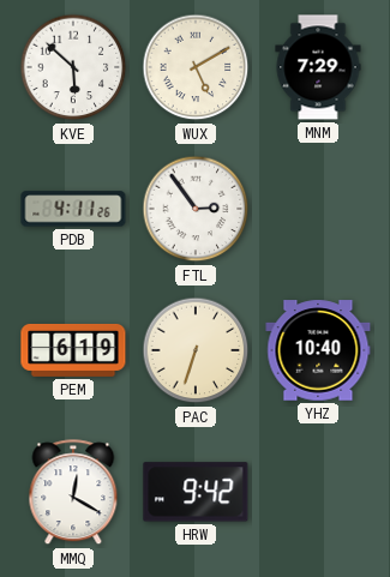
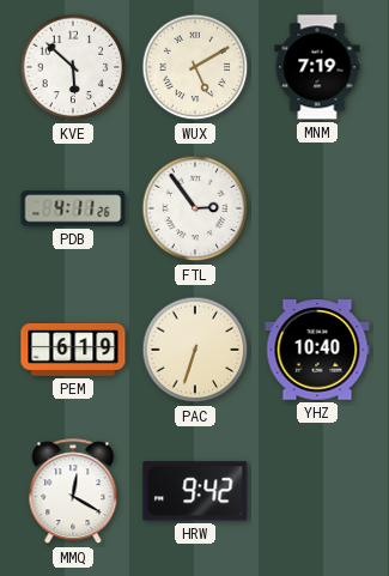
MNM: 7:29 -> 7:19 (317, 67)
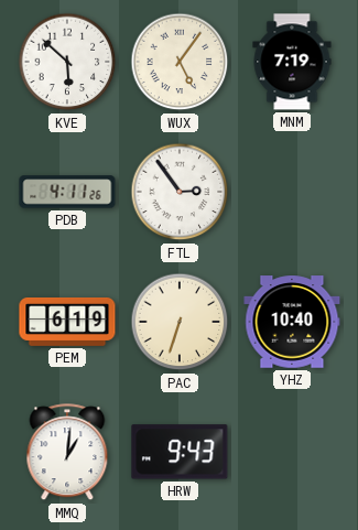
WUX: 5:10 -> 5:06 (180, 62)
MMQ: 12:20 -> 1:01 (67, 453)
HRW: 9:42 -> 9:43 (180, 452)
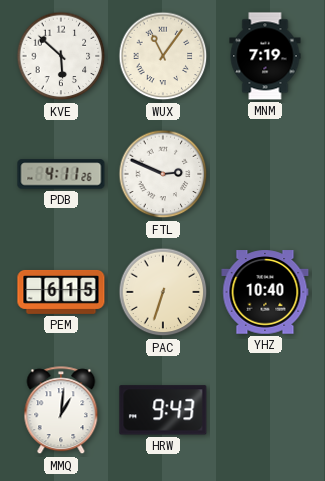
WUX: 5:06 -> 11:06 (163, 56)
FTL: 2:54 -> 2:49 (163, 174)
PEM: 6:19 -> 6:15 (61, 292)
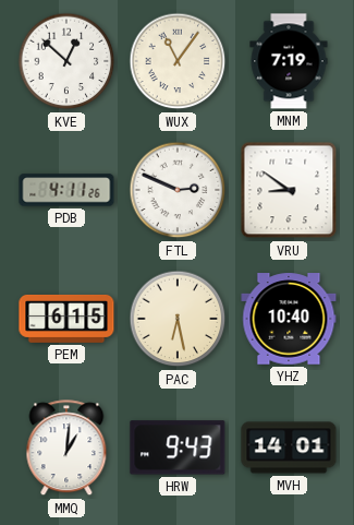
KVE: 5:52 -> 12:52 (66, 61)
VRU: none -> 8:51 (289, 190)
PAC: 6:33 -> 6:28 (178, 319)
MVH: none -> 14:01 (289, 448)
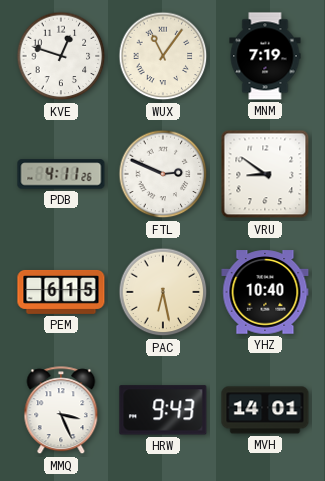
KVE: 12:52 -> 12:48 (61, 56)
MMQ: 1:01 -> 3:26 (61, 411)
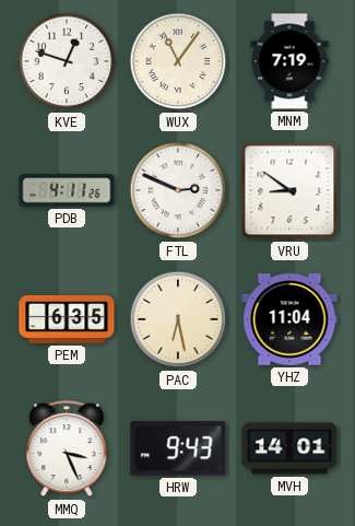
PEM: 6:15 -> 6:35 (67, 319)
YHZ: 10:40 -> 11:04 (289, 319)
